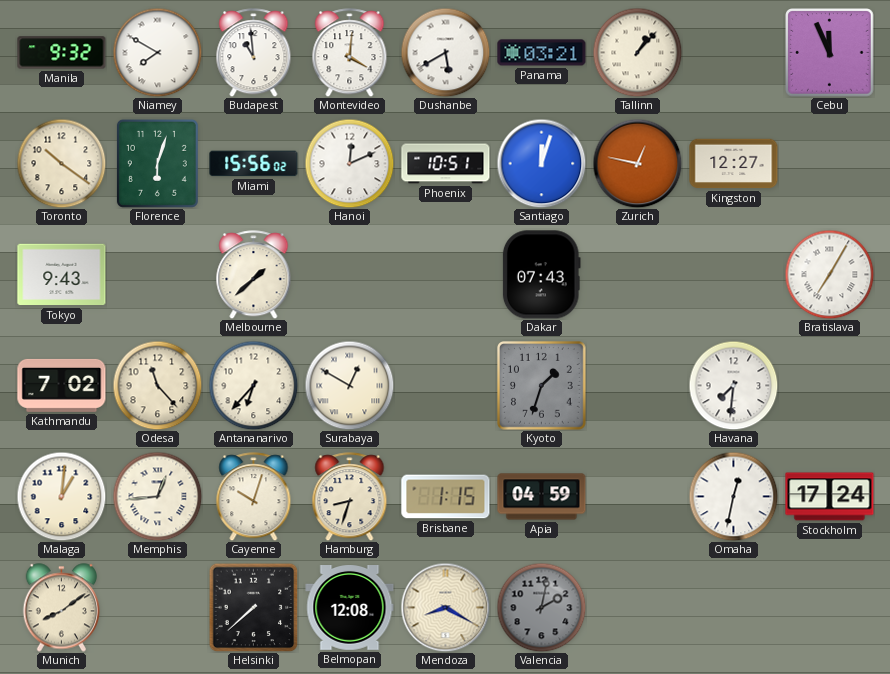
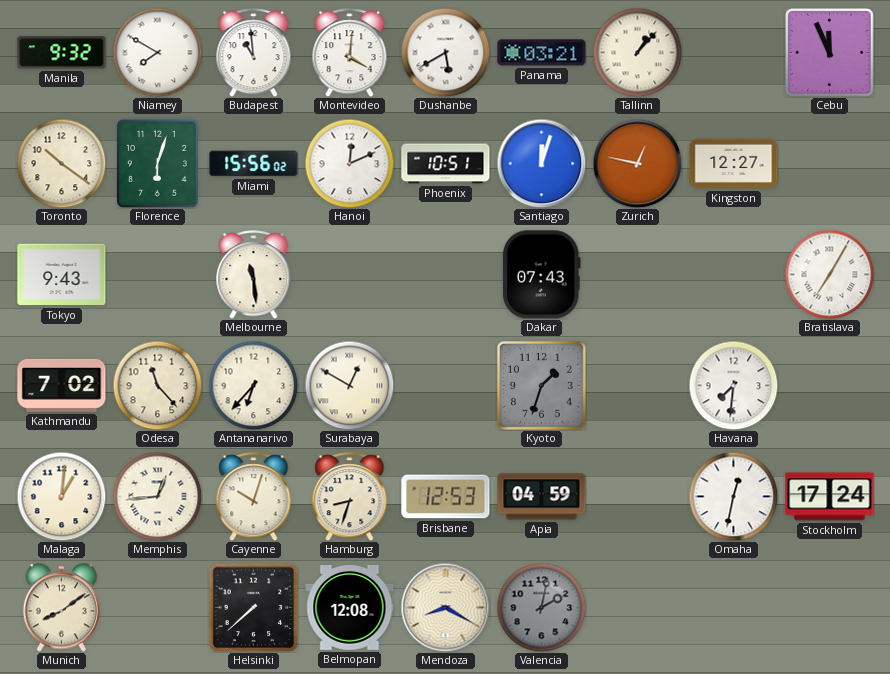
Melbourne: 1:38 -> 11:29 (254, 275)
Brisbane: 1:15 -> 12:53 (446, 497)
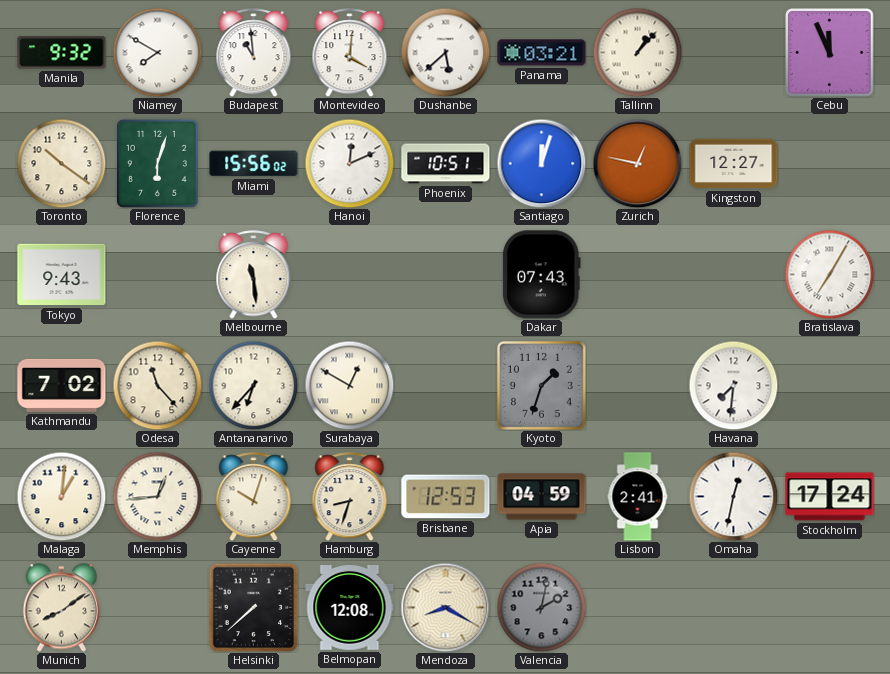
Dushanbe: 5:40 -> 5:38 (445, 52)
Lisbon: none -> 2:41 (638, 497)
